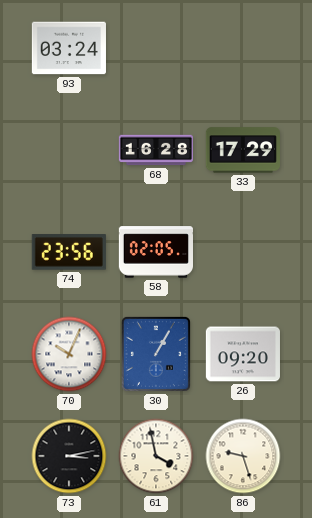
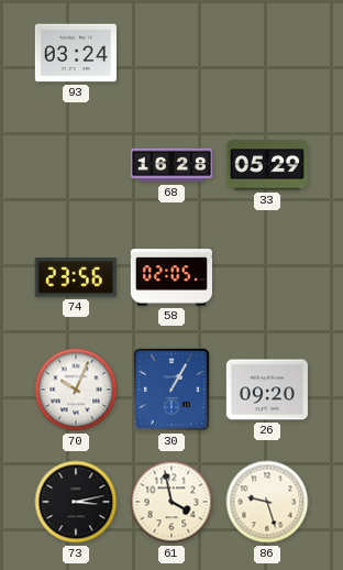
33: 17:29 -> 05:29 (267, 165)
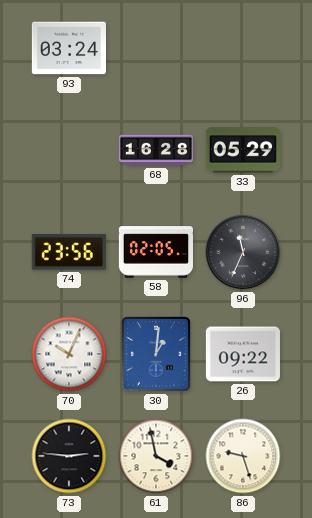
96: none -> 11:34 (243, 252)
30: 1:05 -> 1:01 (156, 354)
26: 09:20 -> 09:22 (243, 354)
73: 3:13 -> 2:46 (69, 456)
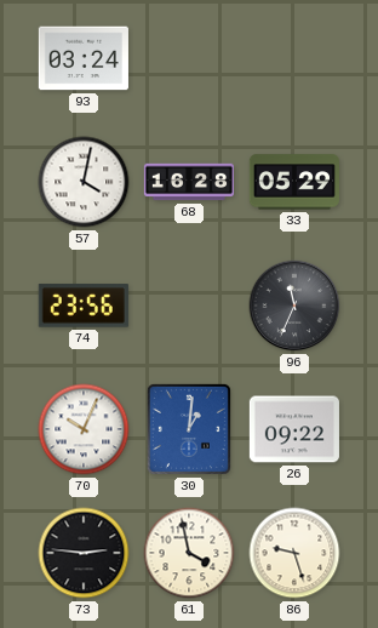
57: none -> 4:02 (84, 182)
58: 02:05 -> none (155, 252)
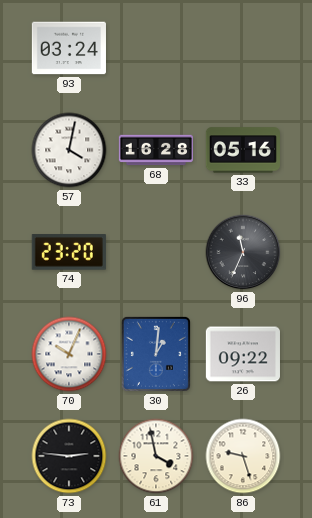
33: 05:29 -> 05:16 (243, 150)
74: 23:56 -> 23:20 (69, 252)
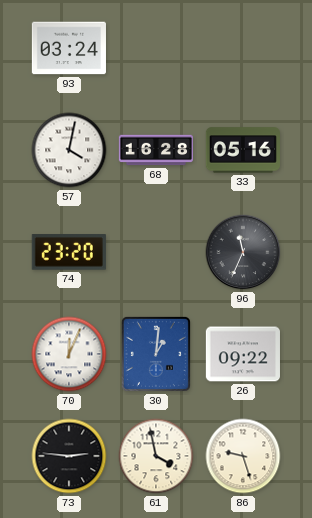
70: 10:04 -> 12:04 (69, 354)
